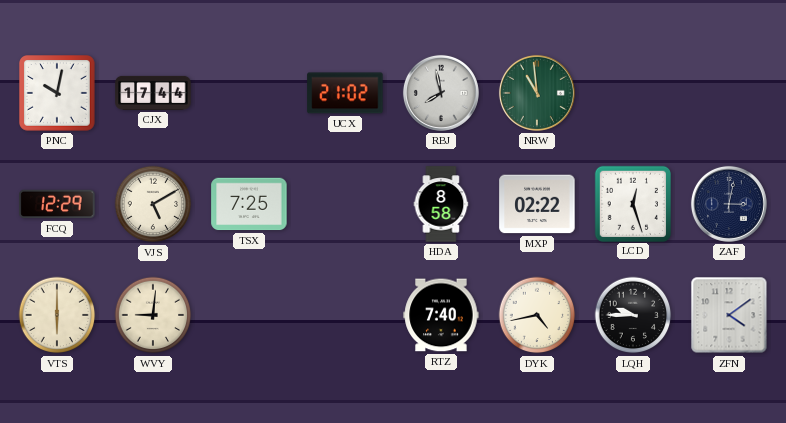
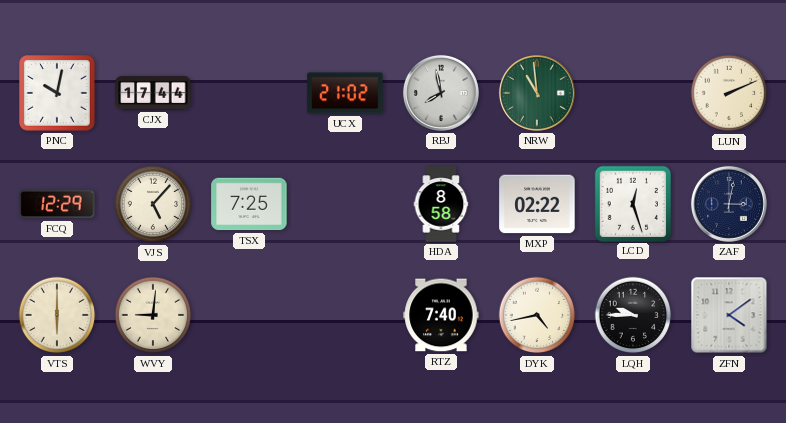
LUN: none -> 2:11 (729, 93)
VJS: 5:10 -> 5:07 (153, 204)
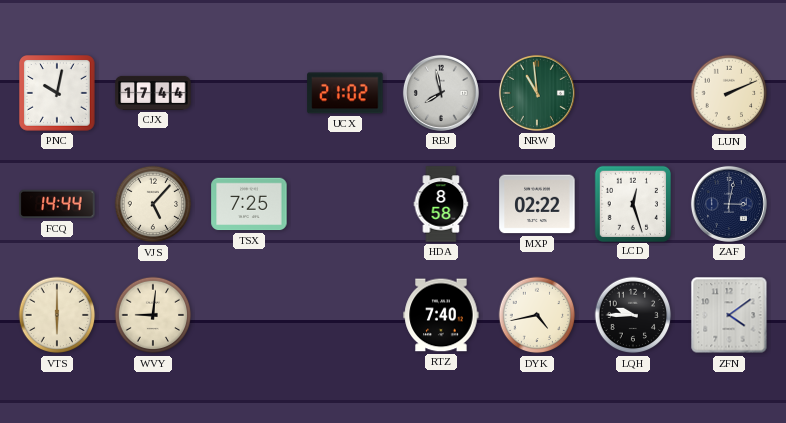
FCQ: 12:29 -> 14:44 (57, 204)
